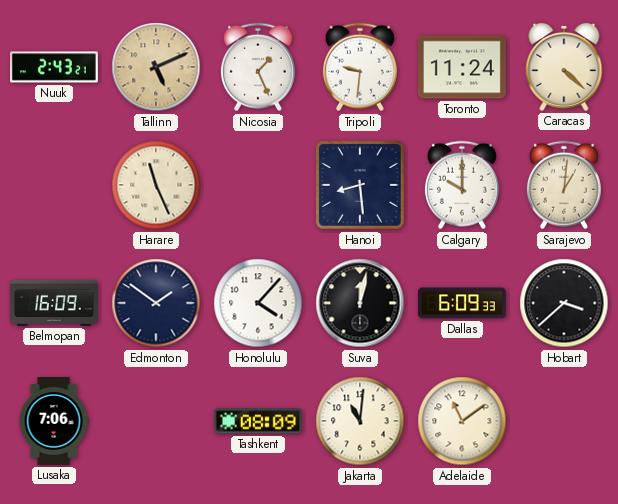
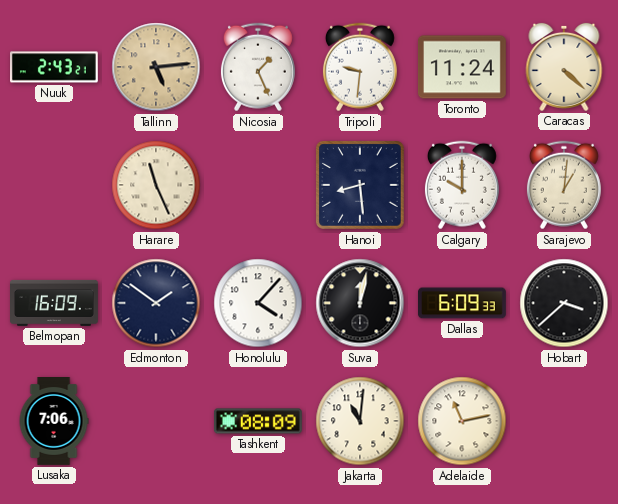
Tallinn: 5:11 -> 5:14 (156, 67)
Adelaide: 11:09 -> 11:13 (462, 421)
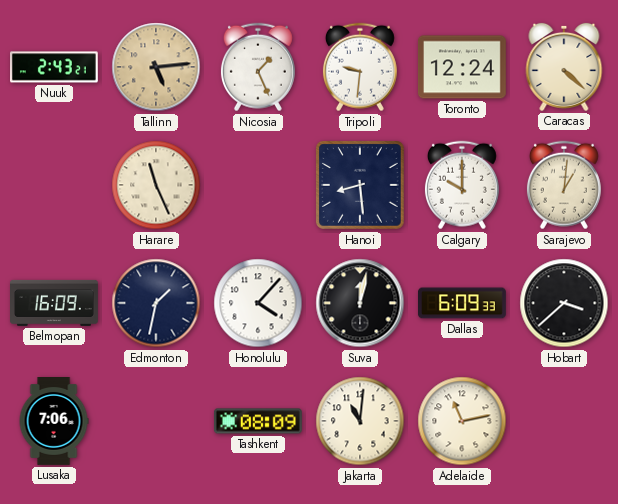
Toronto: 11:24 -> 12:24 (462, 67)
Edmonton: 1:51 -> 1:32 (156, 303)
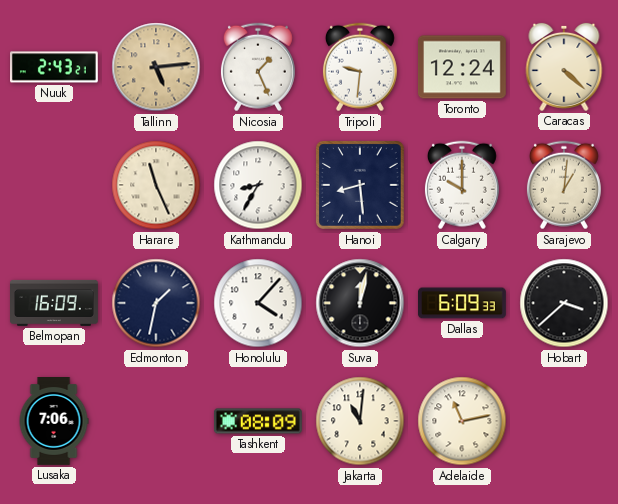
Kathmandu: none -> 8:35 (258, 185)
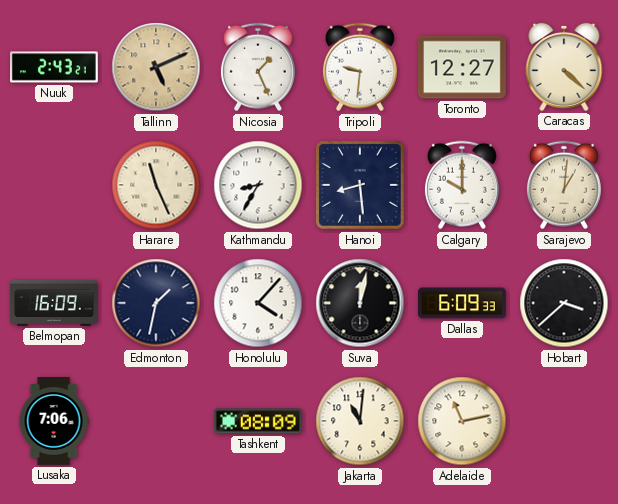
Tallinn: 5:14 -> 5:11 (156, 67)
Toronto: 12:24 -> 12:27 (462, 67)
